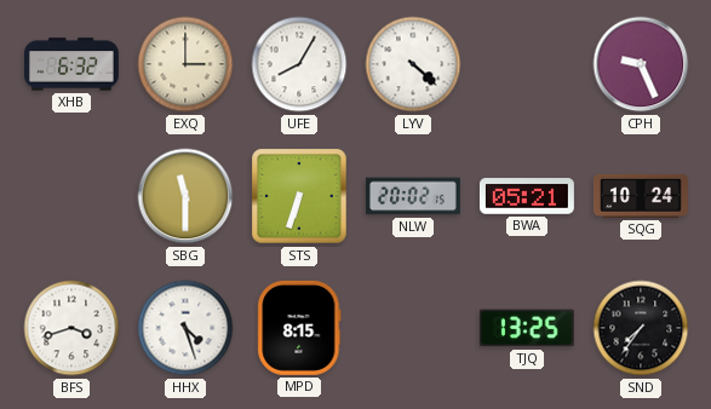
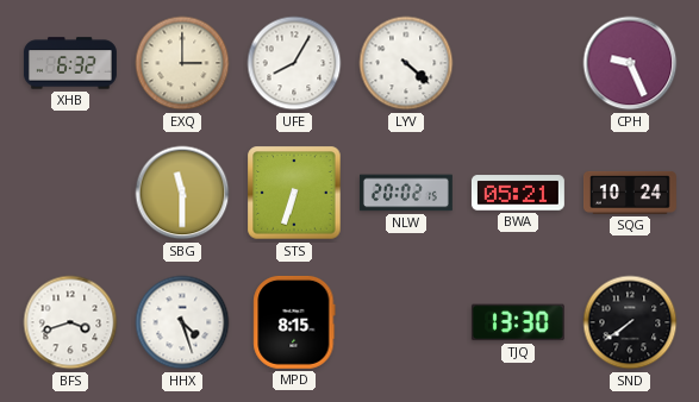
TJQ: 13:25 -> 13:30 (518, 322)
SND: 7:36 -> 7:39 (630, 322)
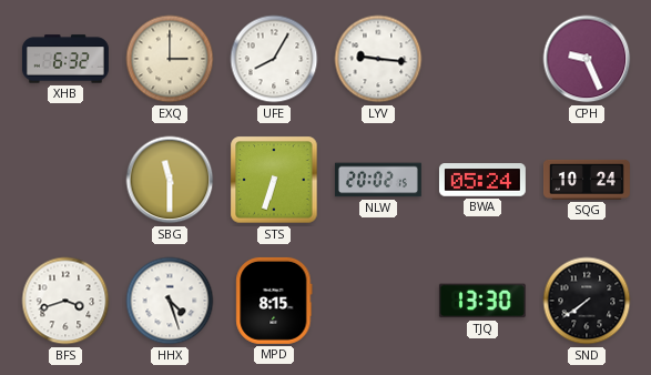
LYV: 4:22 -> 9:16 (378, 59)
BWA: 05:21 -> 05:24 (482, 180)
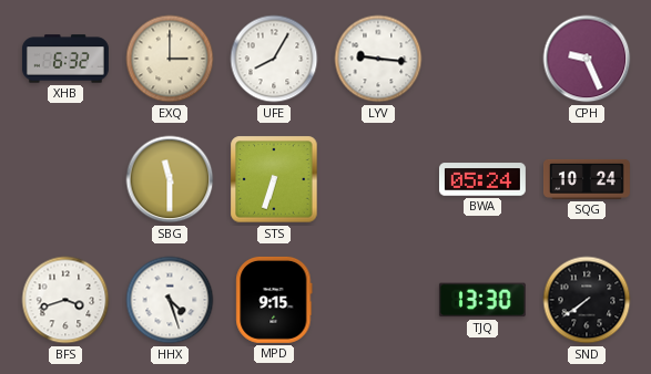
NLW: 20:02 -> none (378, 180)
MPD: 8:15 -> 9:15 (274, 300)
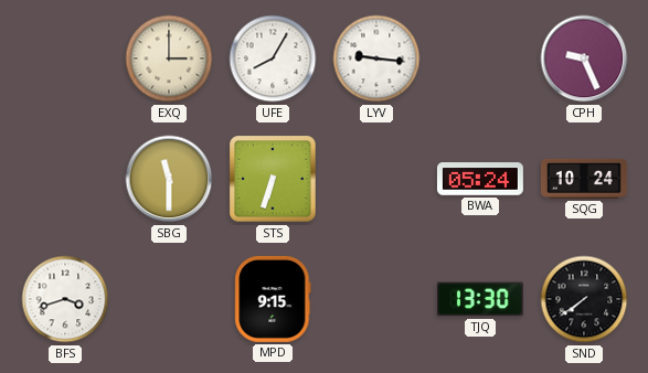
XHB: 6:32 -> none (65, 59)
HHX: 4:27 -> none (170, 300)
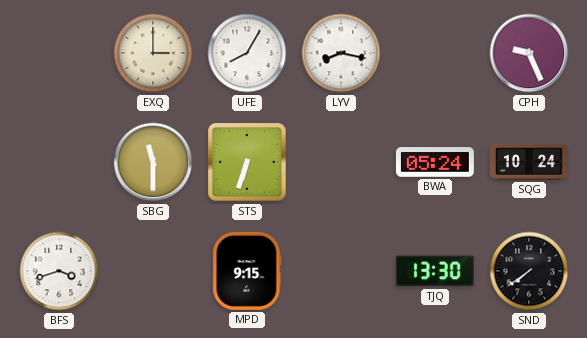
LYV: 9:16 -> 8:17 (341, 53)
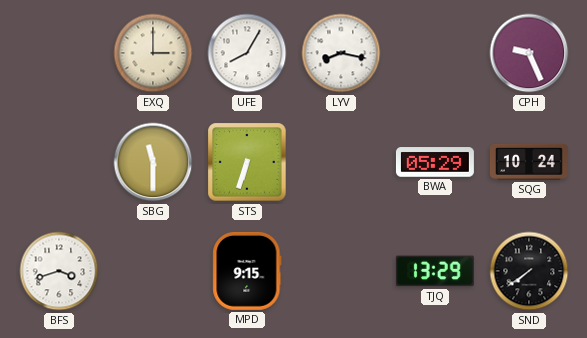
BWA: 05:24 -> 05:29 (435, 162)
TJQ: 13:30 -> 13:29 (435, 271)
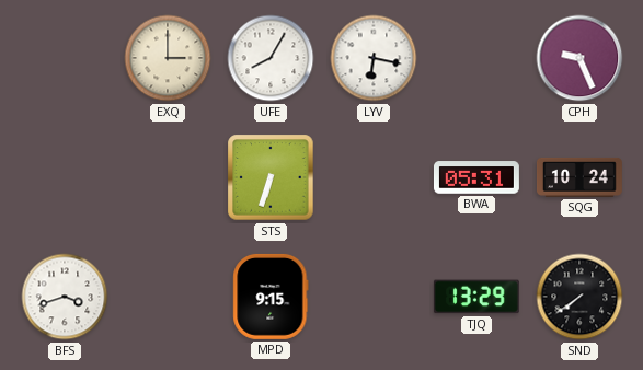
LYV: 8:17 -> 6:17 (374, 58)
SBG: 11:30 -> none (153, 162)
BWA: 05:29 -> 05:31 (476, 177)
